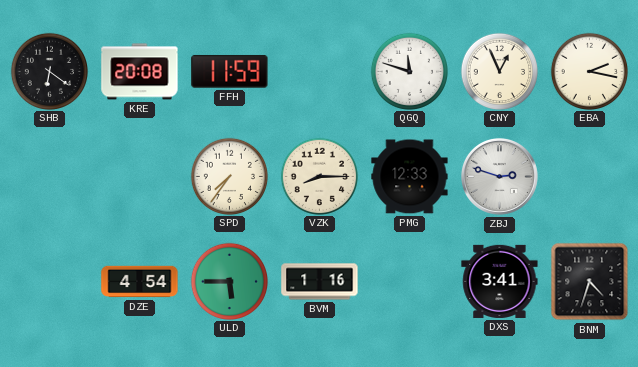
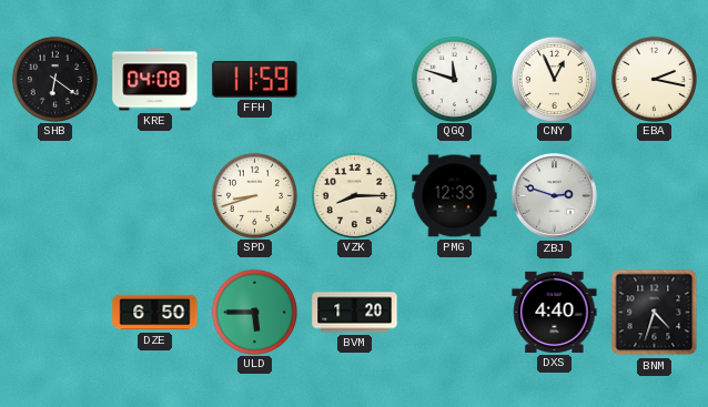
KRE: 20:08 -> 04:08 (155, 80)
SPD: 7:36 -> 8:42 (254, 195)
DZE: 4:54 -> 6:50 (155, 313)
BVM: 1:16 -> 1:20 (355, 313)
DXS: 3:41 -> 4:40 (555, 312)
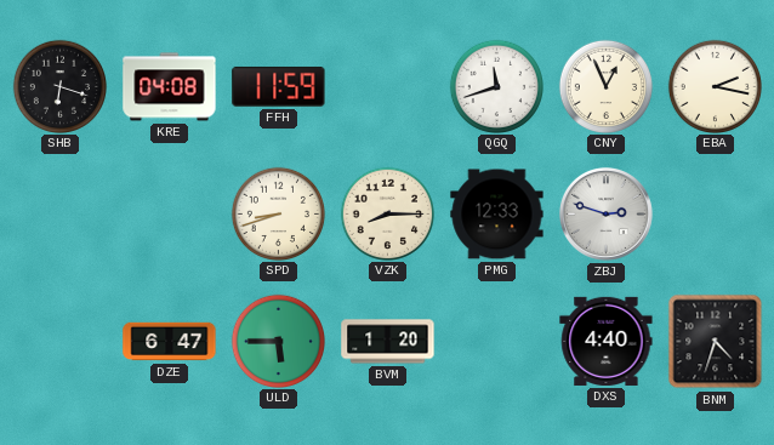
SHB: 6:21 -> 6:18 (59, 86)
QGQ: 11:48 -> 11:42 (496, 86)
DZE: 6:50 -> 6:47 (170, 342)
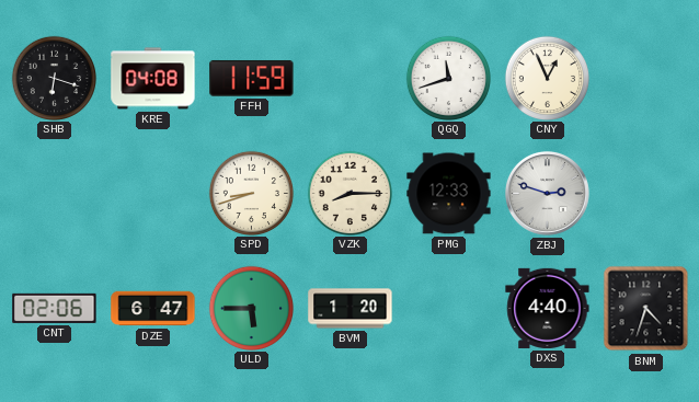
EBA: 2:17 -> none (715, 86)
CNT: none -> 02:06 (55, 308)
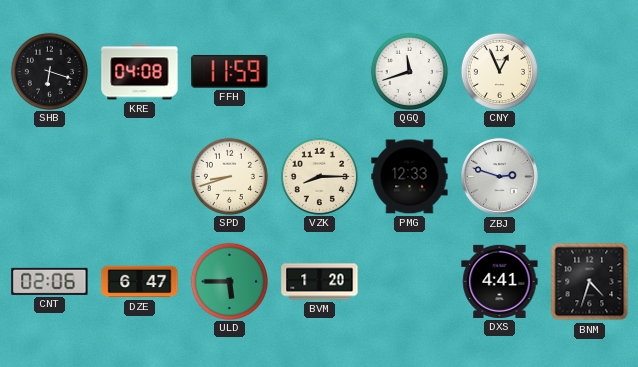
DXS: 4:40 -> 4:41 (500, 281)
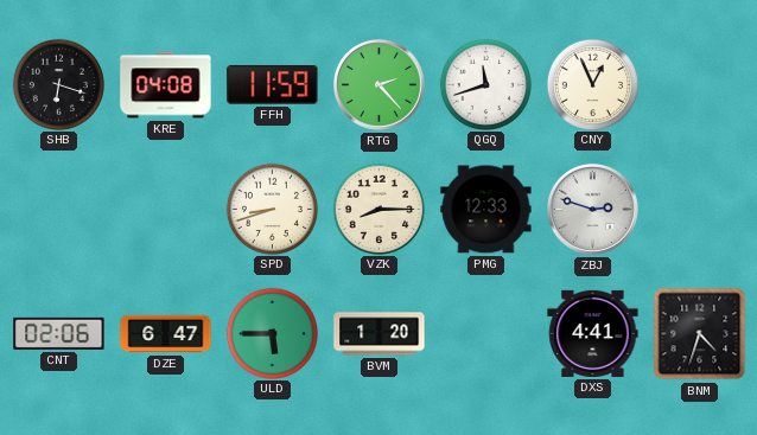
RTG: none -> 2:23 (378, 84)
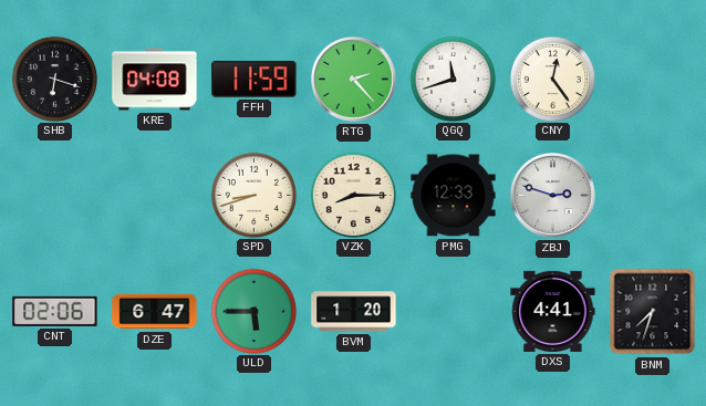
CNY: 12:56 -> 12:24 (552, 79)
BNM: 4:33 -> 7:33 (653, 312)
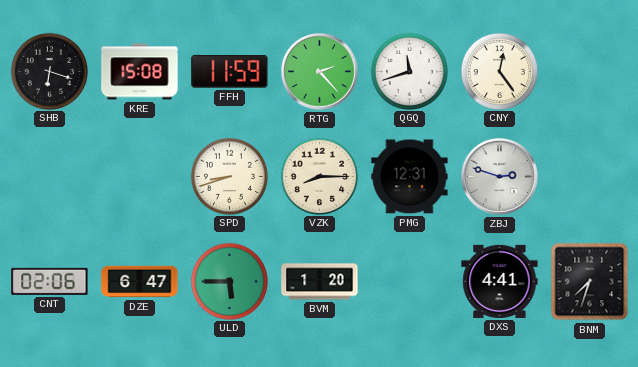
KRE: 04:08 -> 15:08 (140, 72)
PMG: 12:33 -> 12:31 (410, 177)
